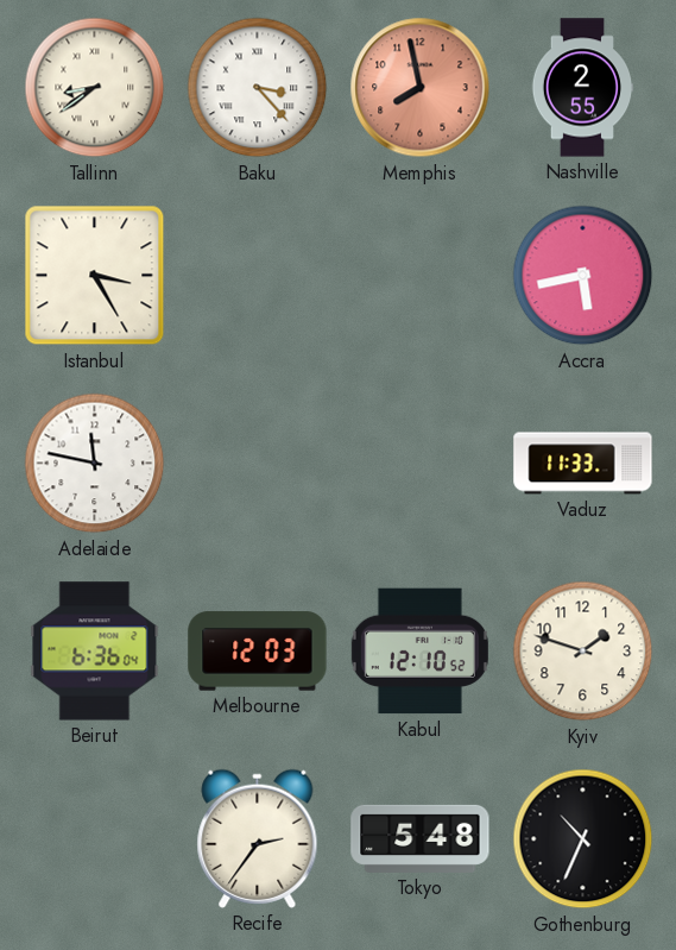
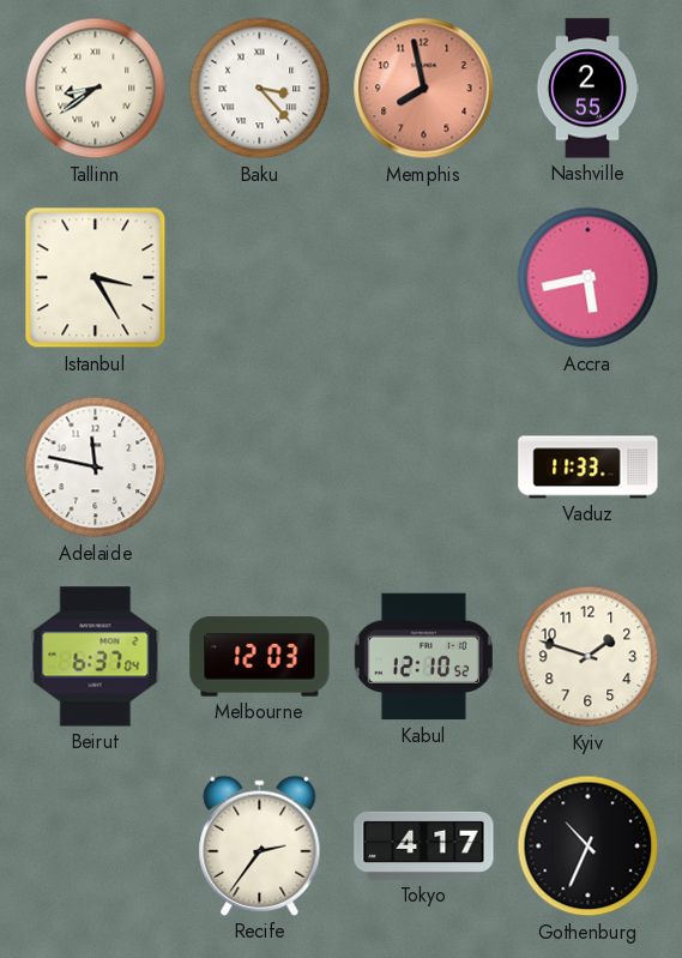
Beirut: 6:36 -> 6:37 (96, 657)
Tokyo: 5:48 -> 4:17 (424, 845)
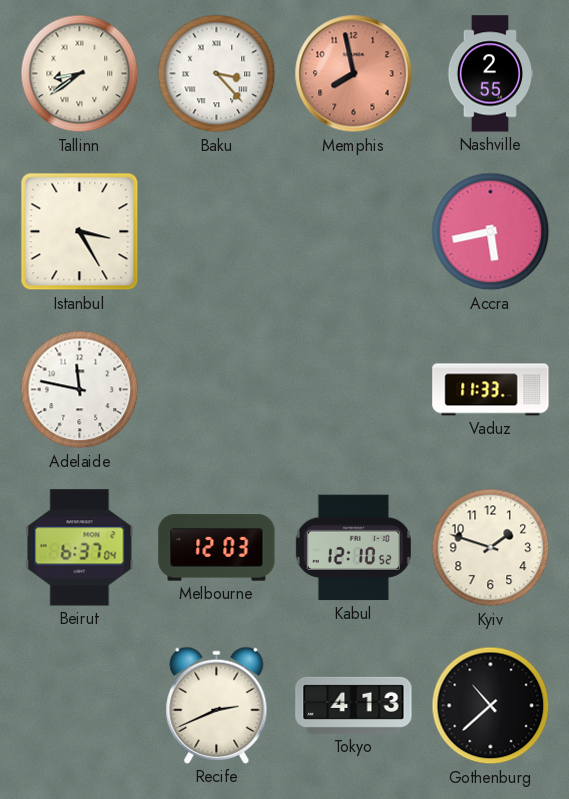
Recife: 2:36 -> 2:41 (217, 705)
Tokyo: 4:17 -> 4:13 (354, 705)
Gothenburg: 10:34 -> 10:38 (491, 706)
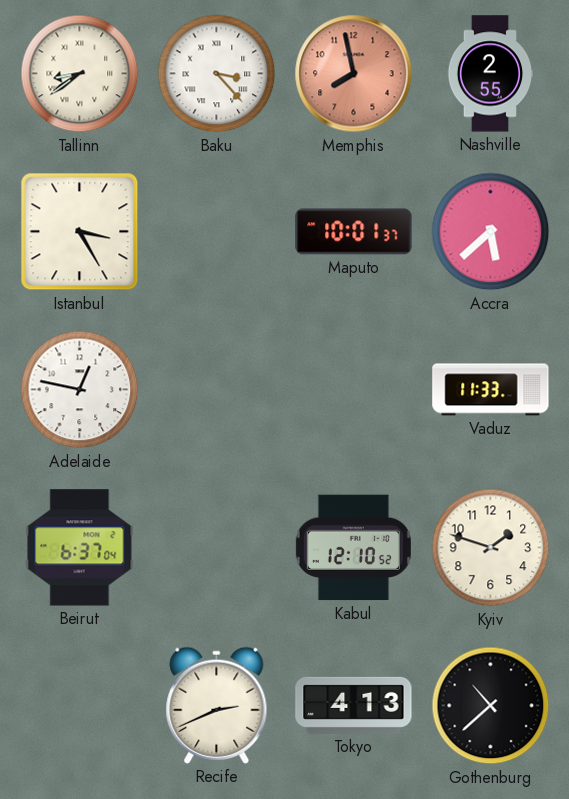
Maputo: none -> 10:01 (354, 232)
Accra: 5:43 -> 5:38 (491, 232)
Adelaide: 11:47 -> 12:47 (80, 390)
Melbourne: 12:03 -> none (217, 548)
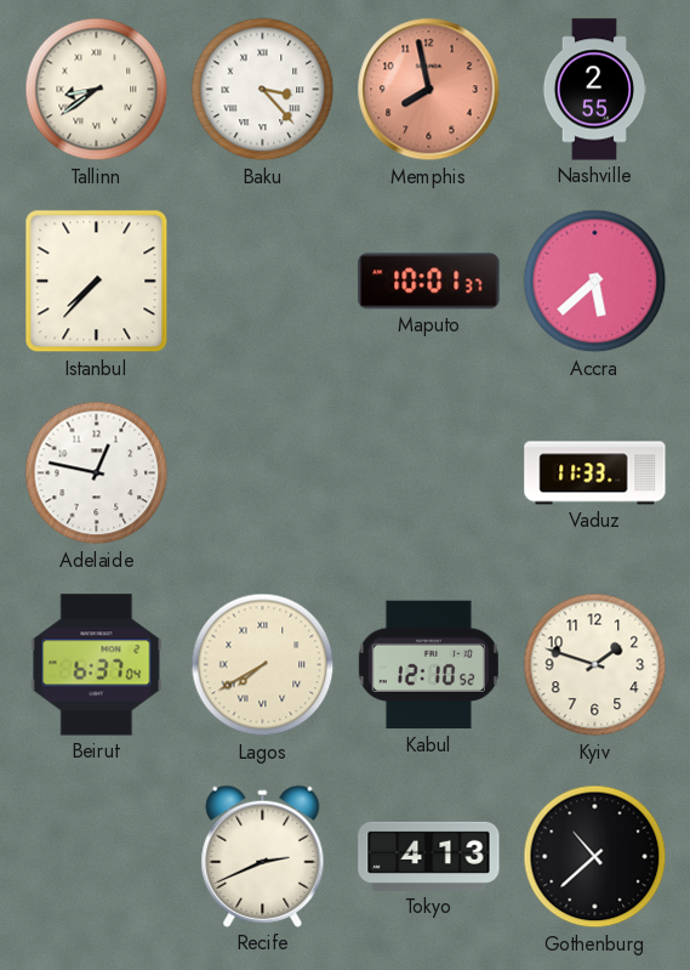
Istanbul: 3:25 -> 7:37 (97, 282)
Lagos: none -> 7:40 (263, 665)
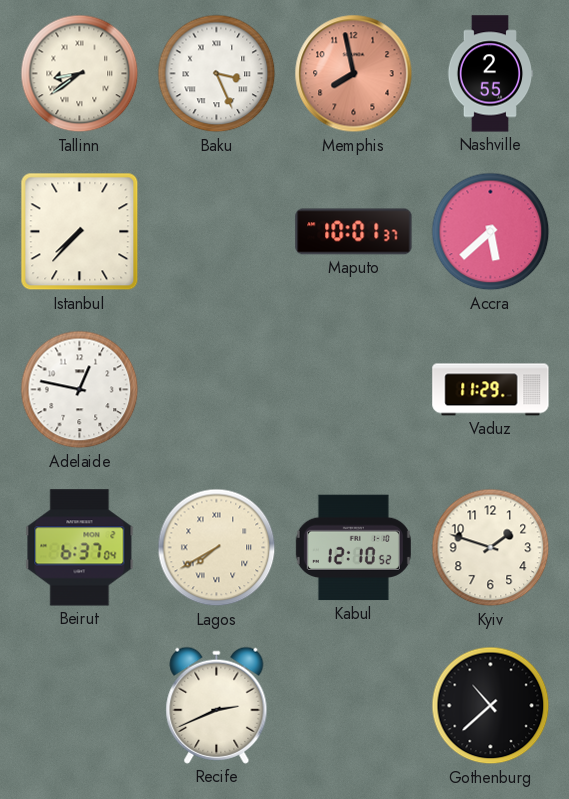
Baku: 3:23 -> 3:26 (217, 74)
Vaduz: 11:33 -> 11:29 (491, 390)
Tokyo: 4:13 -> none (429, 856)
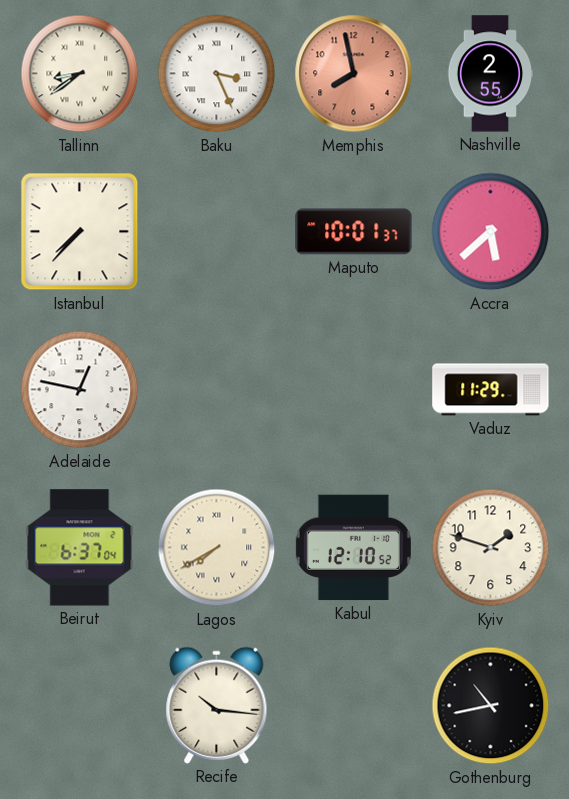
Recife: 2:41 -> 10:16 (217, 705)
Gothenburg: 10:38 -> 10:43 (491, 706)
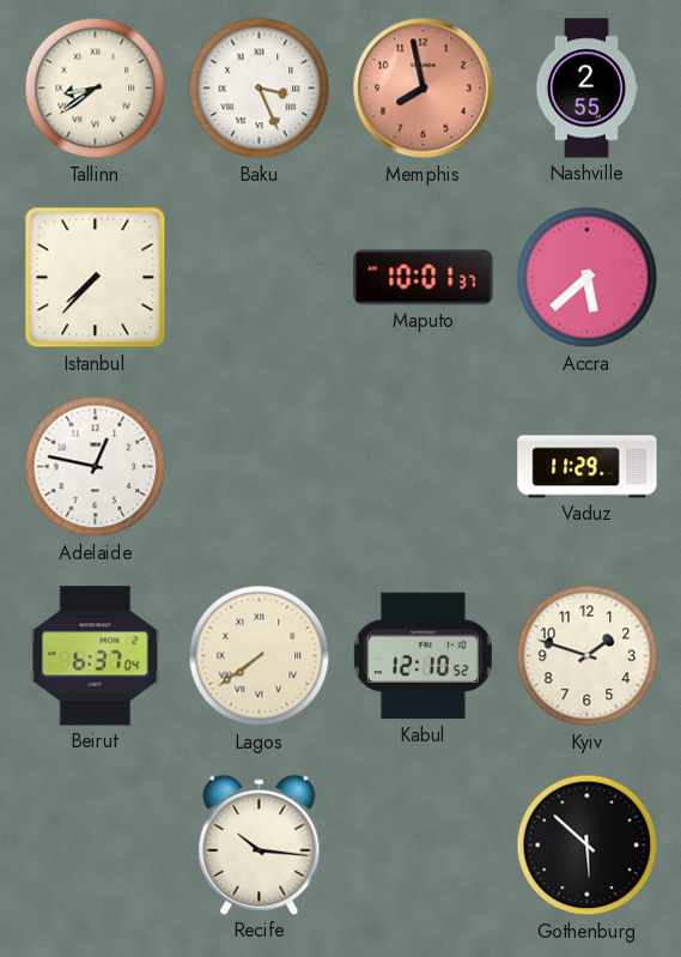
Lagos: 7:40 -> 7:39 (260, 656)
Gothenburg: 10:43 -> 5:52 (588, 846)
